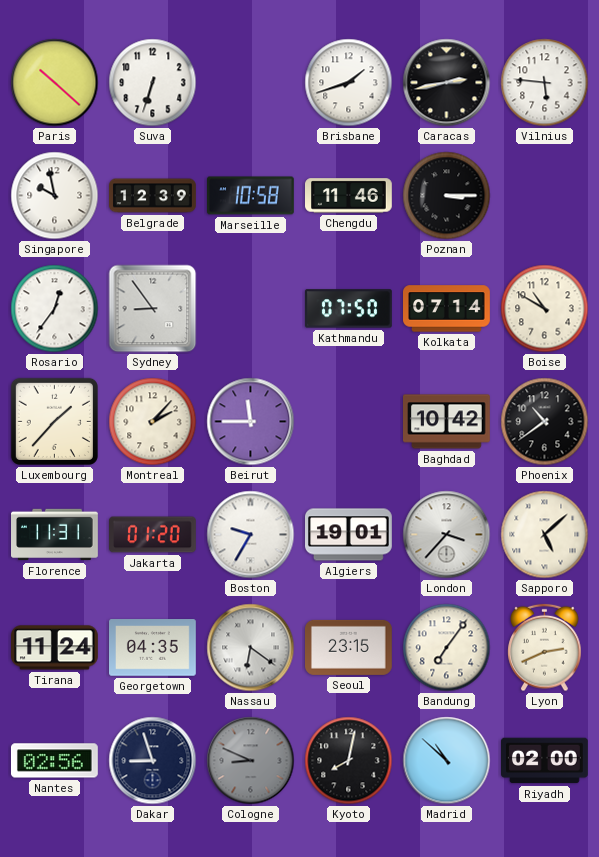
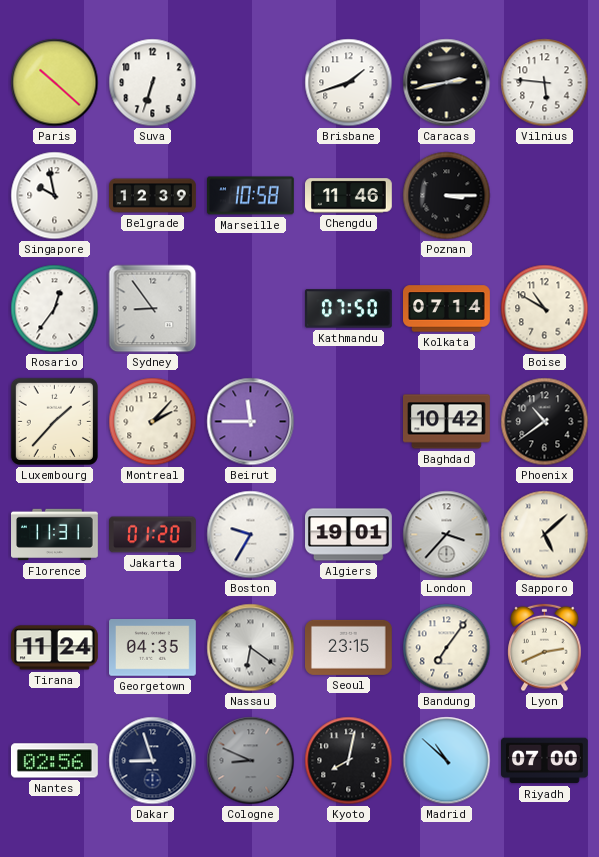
Riyadh: 02:00 -> 07:00 (545, 761)
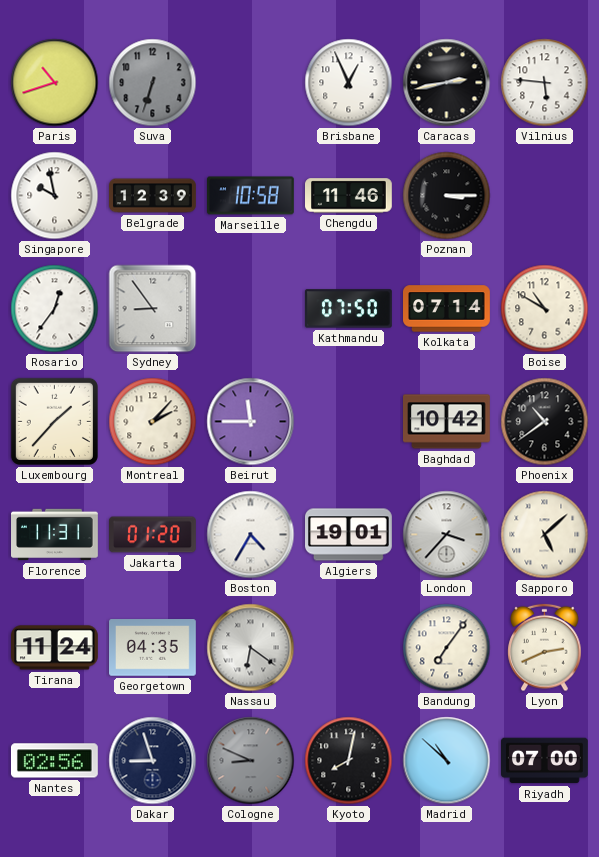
Paris: 10:22 -> 10:42 (55, 83)
Suva dial: white -> grey (153, 83)
Brisbane: 1:42 -> 12:56 (349, 83)
Boston: 9:35 -> 4:35 (251, 535)
Seoul: 23:15 -> none (349, 647)
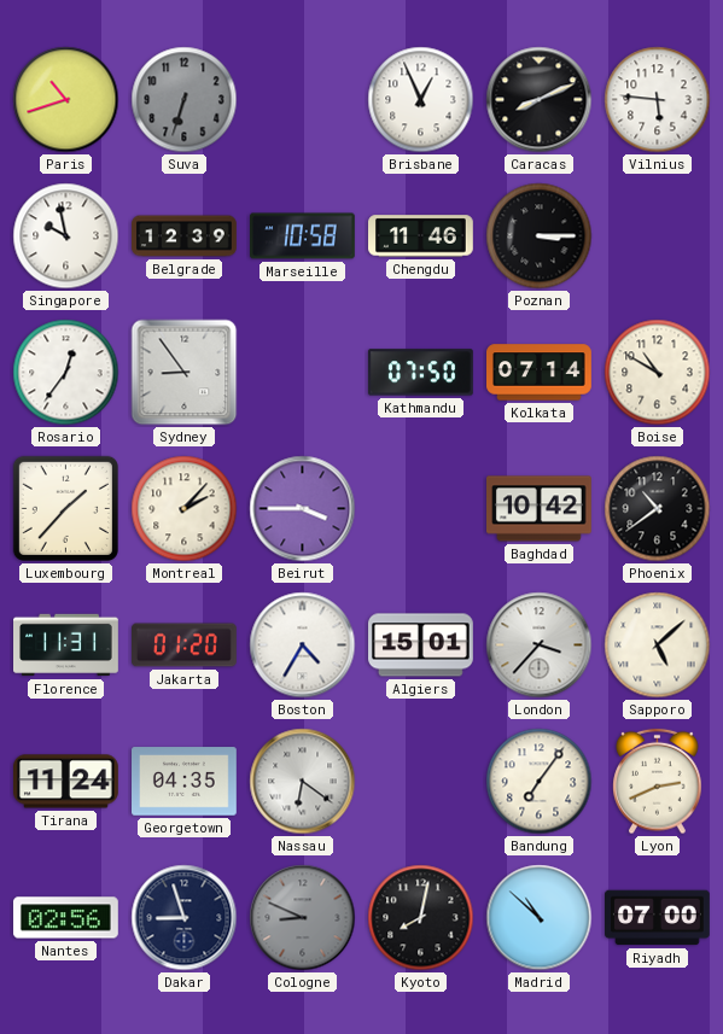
Caracas: 2:43 -> 8:11 (540, 100)
Beirut: 11:45 -> 3:45 (303, 509)
Algiers: 19:01 -> 15:01 (421, 645)
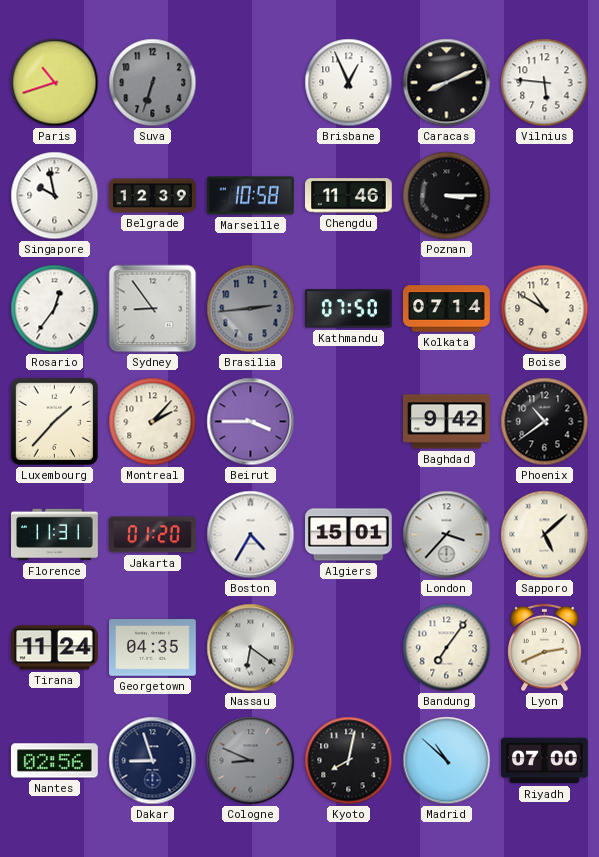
Brasilia: none -> 2:44 (251, 309)
Baghdad: 10:42 -> 9:42 (447, 422)
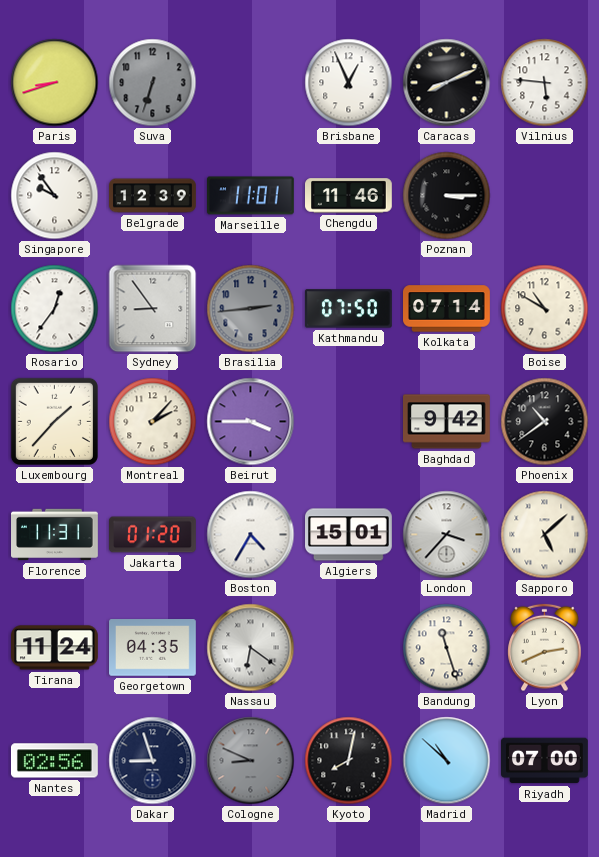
Paris: 10:42 -> 8:42 (55, 83)
Singapore: 9:58 -> 9:54 (55, 196)
Marseille: 10:58 -> 11:01 (251, 196)
Bandung: 7:06 -> 11:27 (447, 648)
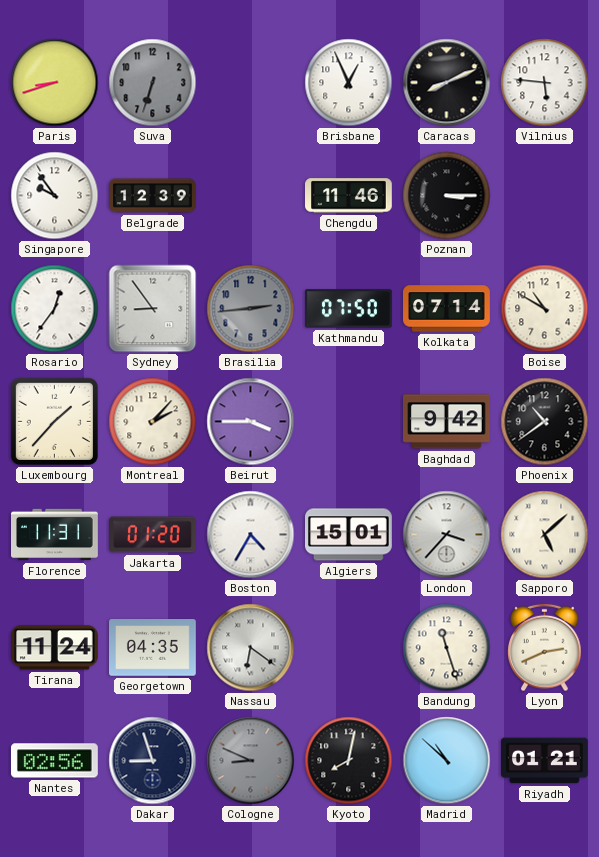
Marseille: 11:01 -> none (251, 196)
Riyadh: 07:00 -> 01:21 (545, 761)
